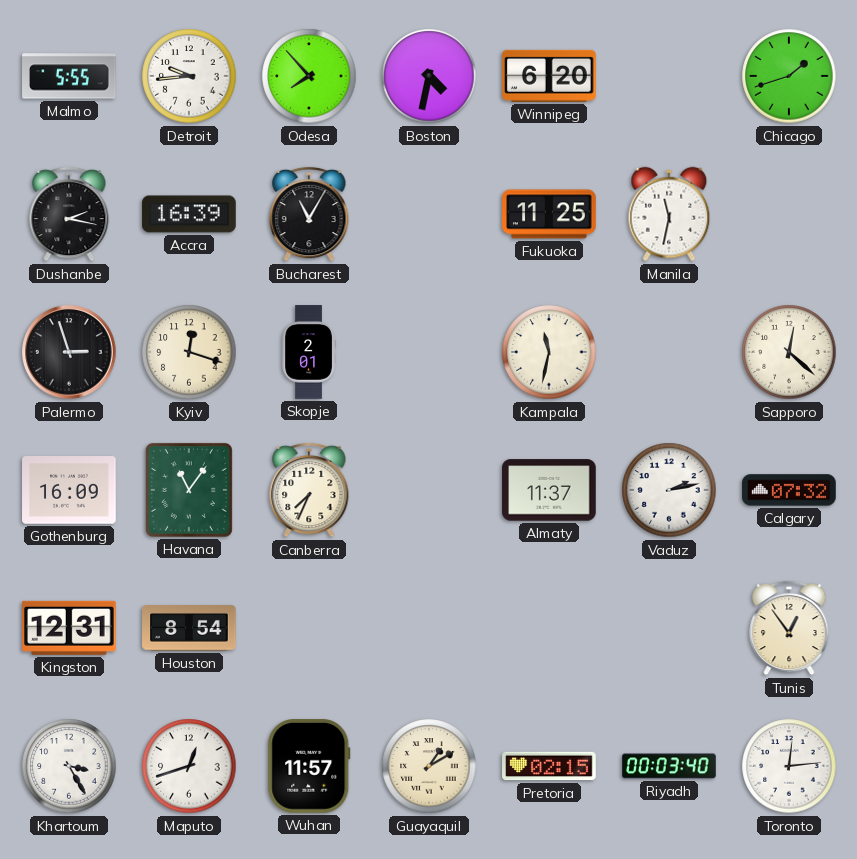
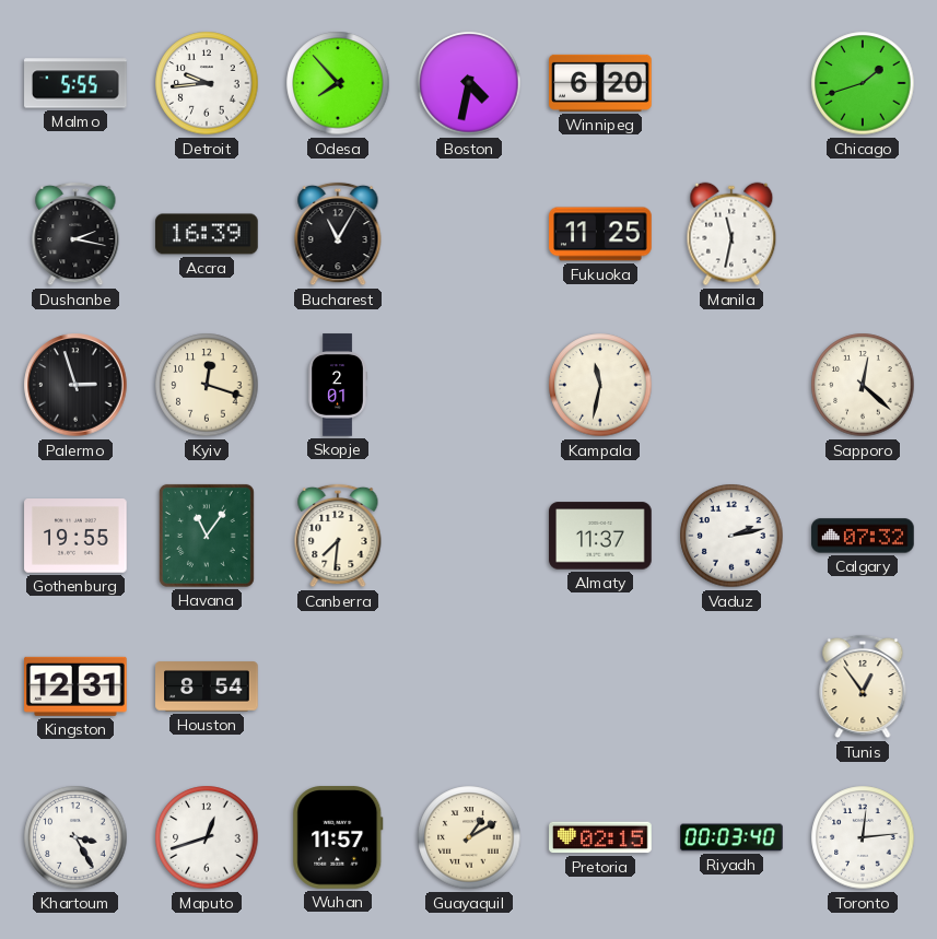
Gothenburg: 16:09 -> 19:55 (75, 536)
Canberra: 7:34 -> 7:31 (338, 536)
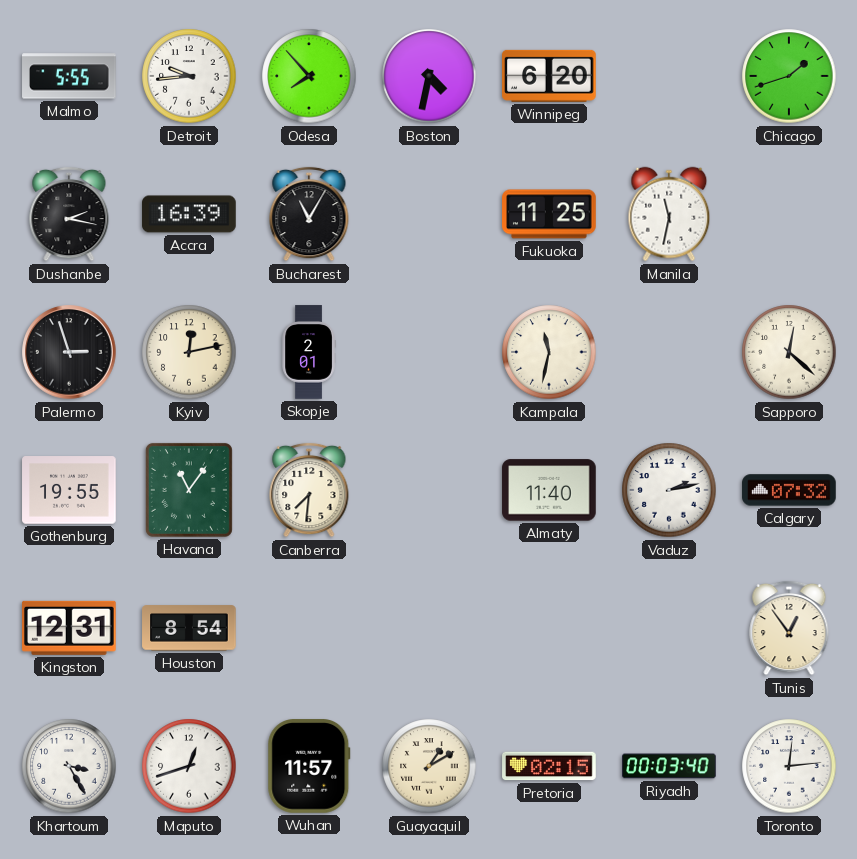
Kyiv: 12:18 -> 12:13 (189, 352)
Almaty: 11:37 -> 11:40 (549, 490)
